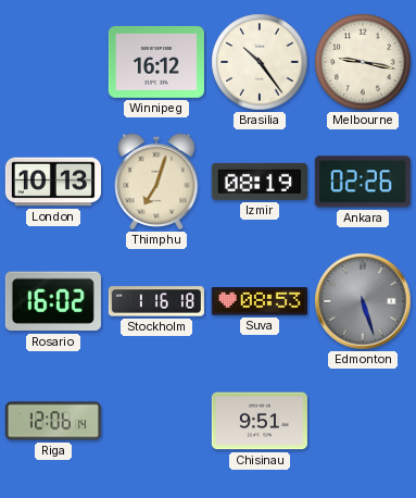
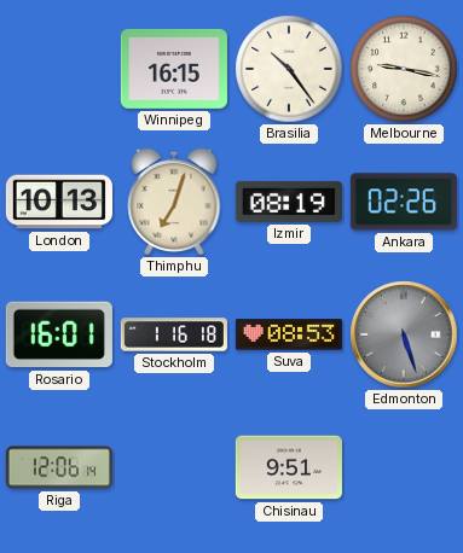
Winnipeg: 16:12 -> 16:15 (174, 69)
Rosario: 16:02 -> 16:01 (59, 334)
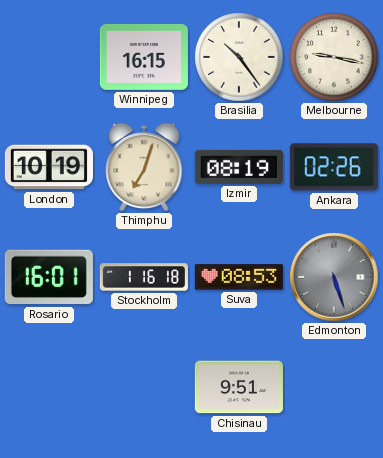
London: 10:13 -> 10:19 (49, 167)
Riga: 12:06 -> none (59, 467)
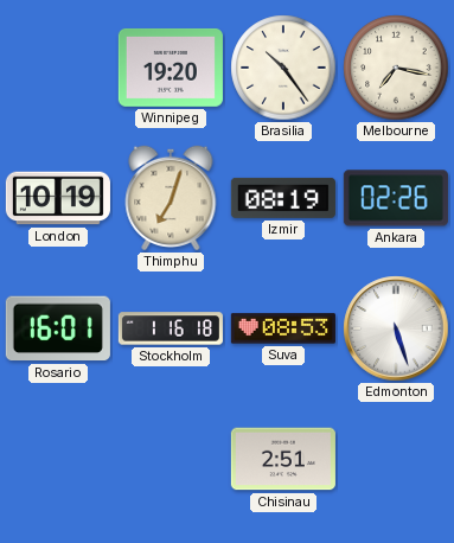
Winnipeg: 16:15 -> 19:20 (171, 68)
Melbourne: 9:17 -> 7:17 (396, 68)
Edmonton dial: grey -> white (396, 328)
Chisinau: 9:51 -> 2:51 (283, 459)
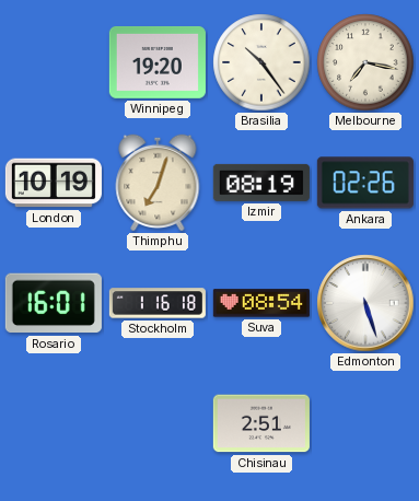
Suva: 08:53 -> 08:54 (261, 303)
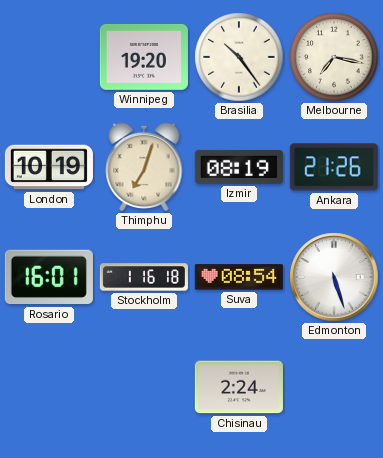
Ankara: 02:26 -> 21:26 (334, 167)
Chisinau: 2:51 -> 2:24 (239, 387)
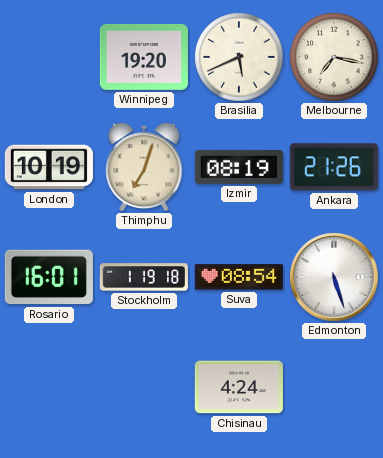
Brasilia: 10:24 -> 5:41 (239, 57)
Stockholm: 1:16 -> 1:19 (144, 277)
Chisinau: 2:24 -> 4:24 (239, 387)
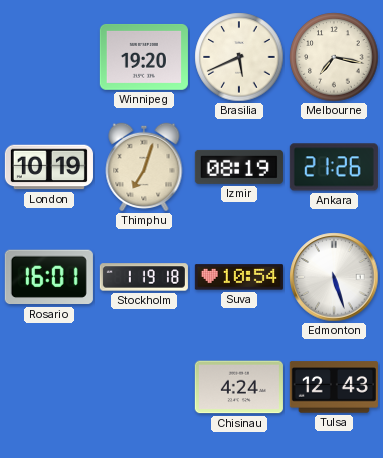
Suva: 08:54 -> 10:54 (239, 277)
Tulsa: none -> 12:43 (334, 387)
